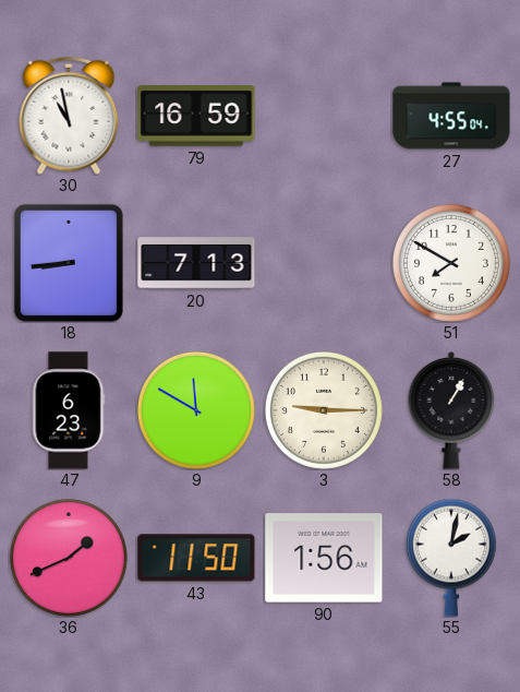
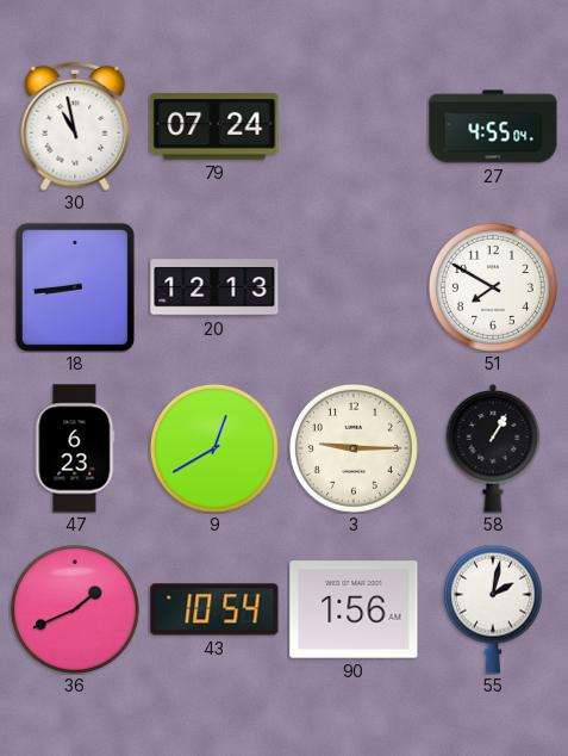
79: 16:59 -> 07:24 (214, 128)
20: 7:13 -> 12:13 (214, 287)
9: 11:50 -> 12:40 (214, 448)
43: 11:50 -> 10:54 (214, 609)
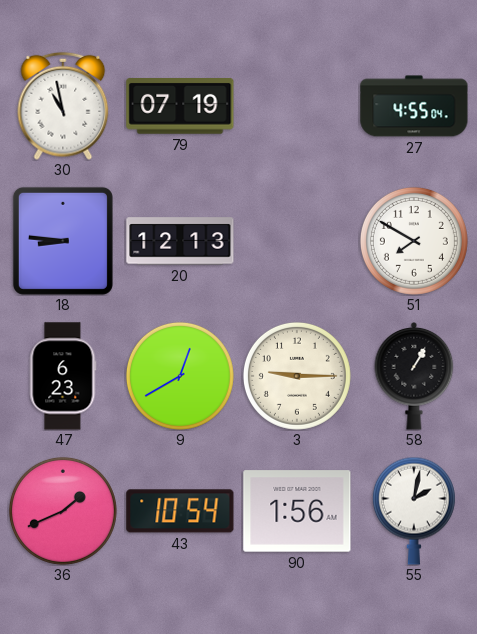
79: 07:24 -> 07:19 (180, 107)
18: 8:44 -> 8:46 (63, 241)
